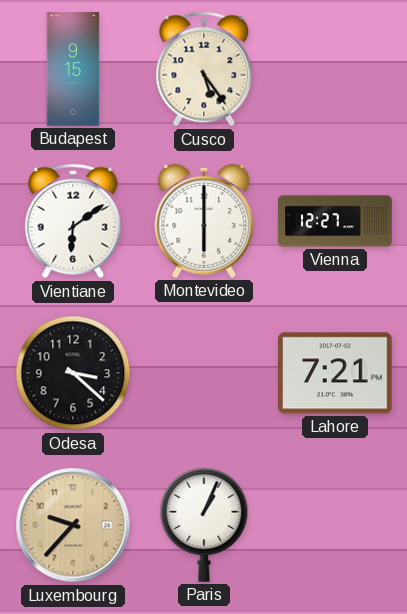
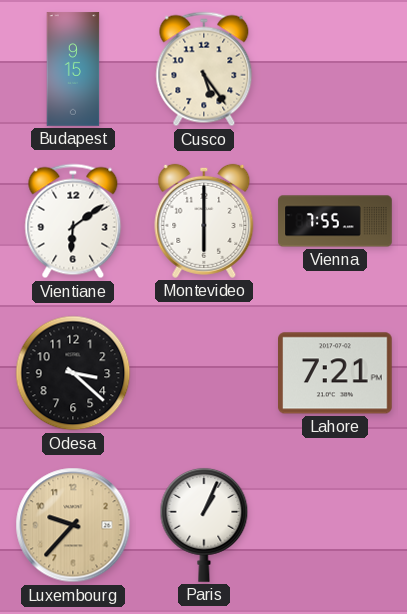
Vienna: 12:27 -> 7:55 (335, 221)
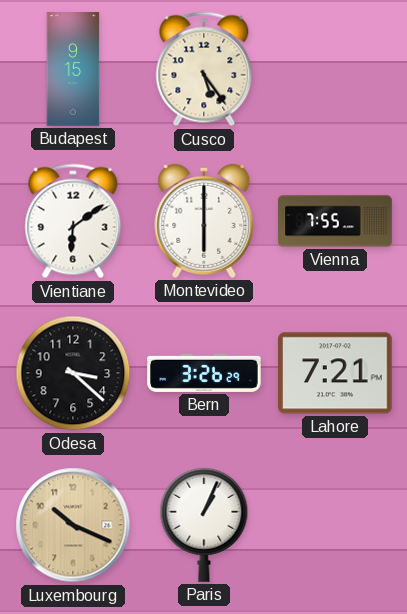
Bern: none -> 3:26 (204, 373)
Luxembourg: 9:37 -> 10:19 (73, 525)
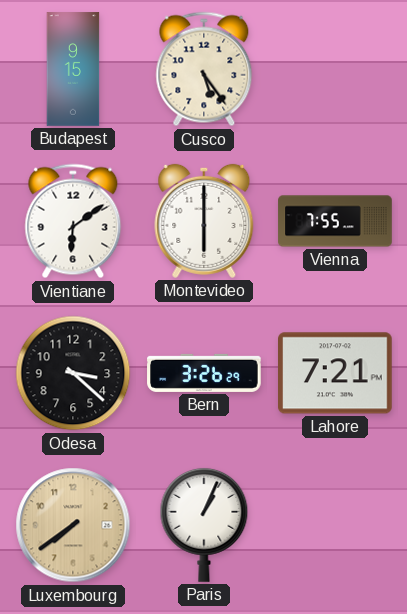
Luxembourg: 10:19 -> 7:39 (73, 525)
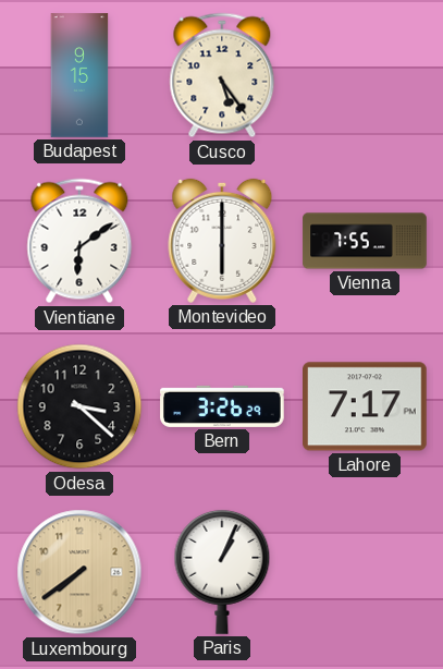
Lahore: 7:21 -> 7:17 (366, 406)
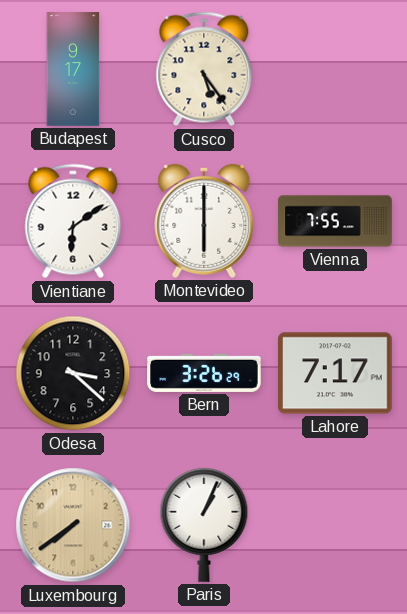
Budapest: 9:15 -> 9:17 (73, 69)
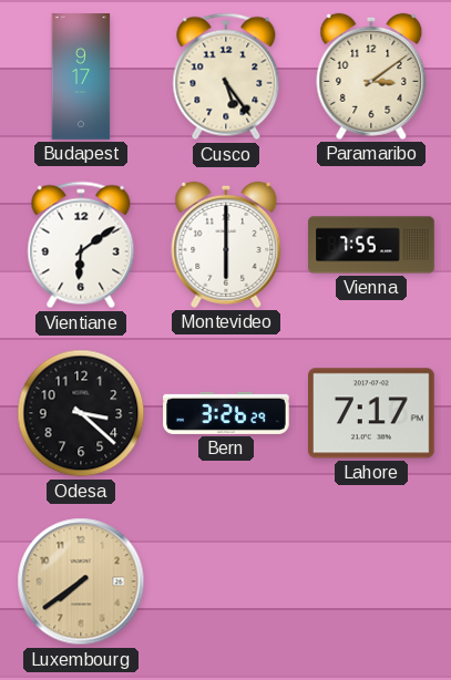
Paramaribo: none -> 3:09 (371, 76)
Paris: 1:04 -> none (204, 525)
